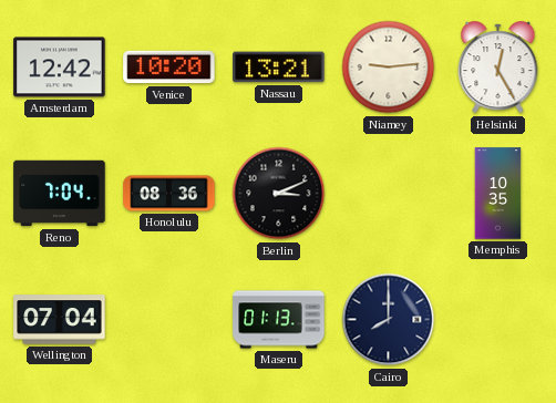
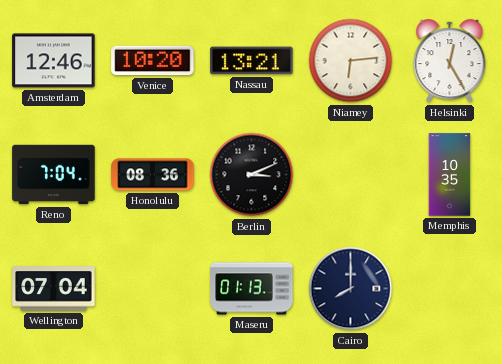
Amsterdam: 12:42 -> 12:46 (54, 61)
Niamey: 9:14 -> 6:14 (351, 61)
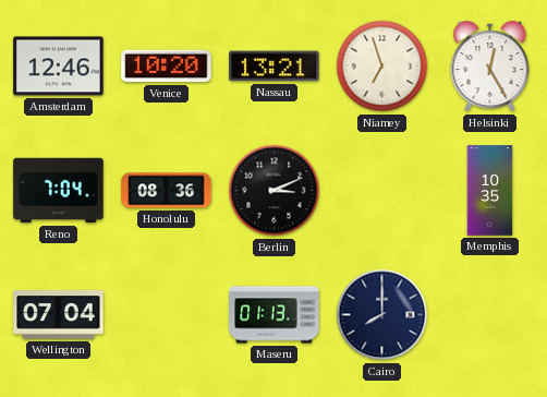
Niamey: 6:14 -> 6:57 (382, 67)
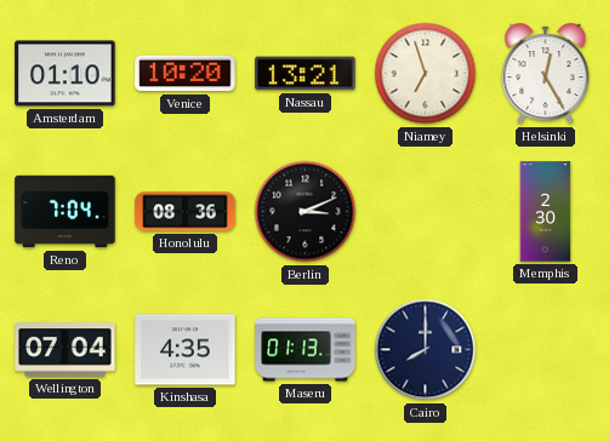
Amsterdam: 12:46 -> 01:10 (66, 74)
Memphis: 10:35 -> 2:30 (546, 212)
Kinshasa: none -> 4:35 (186, 350)
